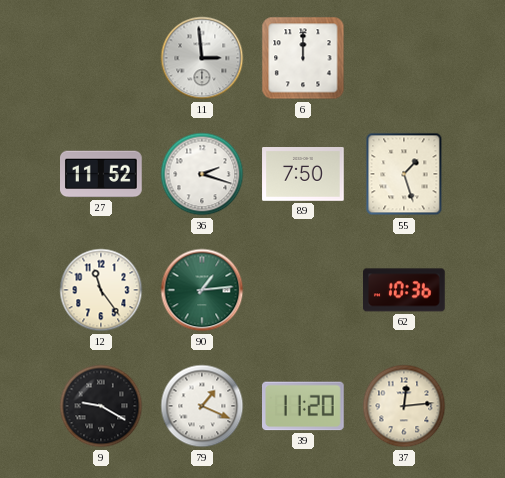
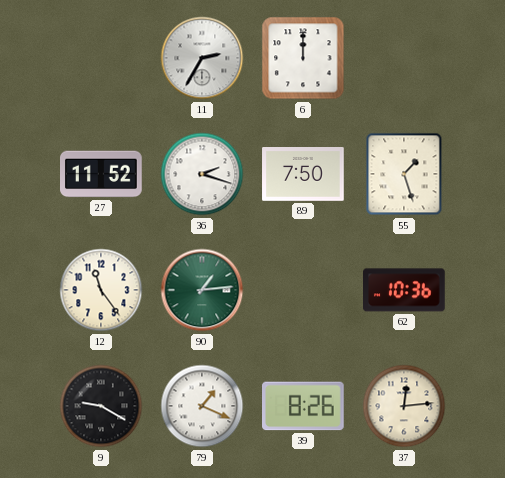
11: 2:59 -> 2:35 (202, 58)
39: 11:20 -> 8:26 (304, 406)
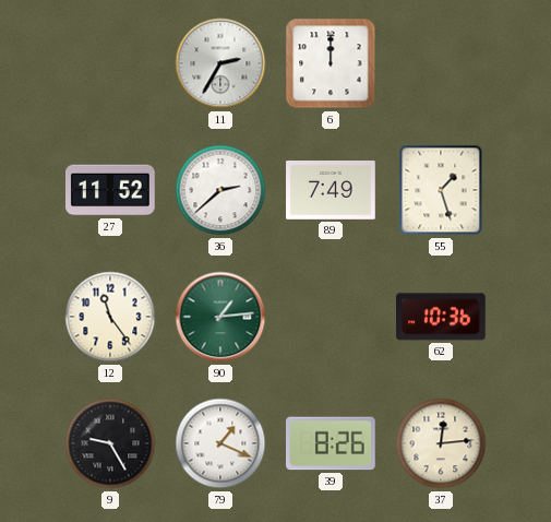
36: 2:18 -> 2:38 (220, 190)
89: 7:50 -> 7:49 (331, 191)
9: 9:20 -> 9:25 (110, 443)
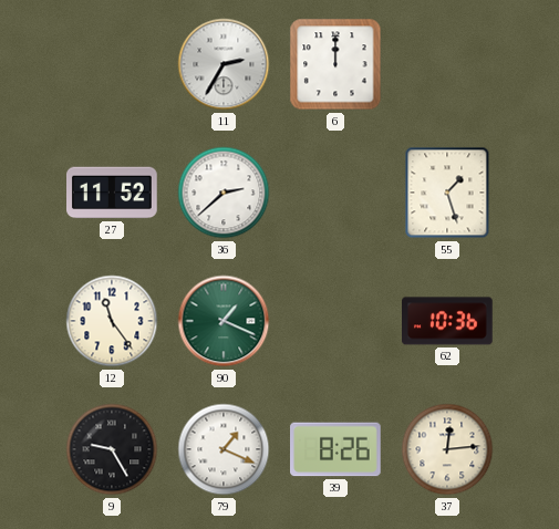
89: 7:49 -> none (331, 191)
90: 1:14 -> 1:19 (224, 321)
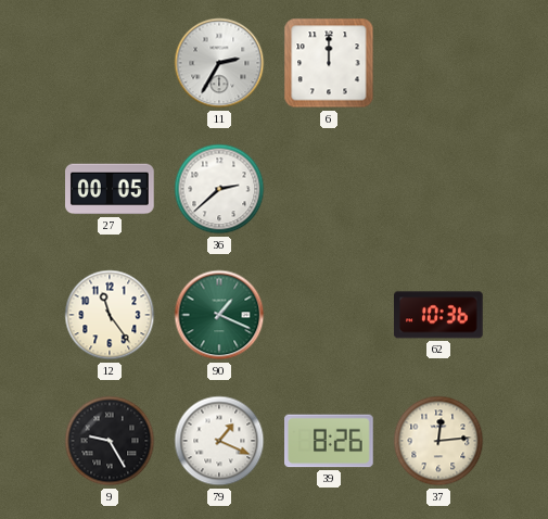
27: 11:52 -> 00:05 (110, 189)
55: 1:27 -> none (447, 193)
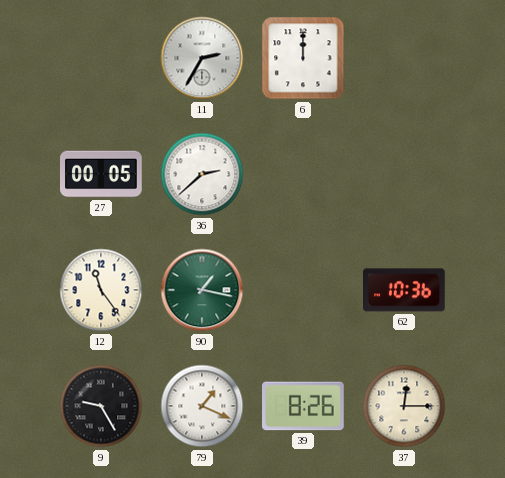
90: 1:19 -> 1:17 (202, 290)
37: 12:14 -> 12:15 (404, 406)
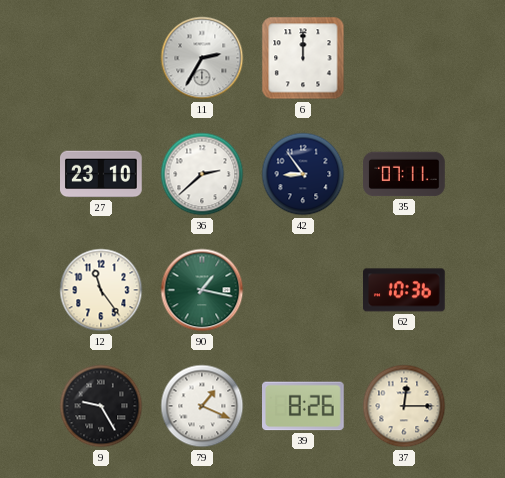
27: 00:05 -> 23:10 (101, 174)
42: none -> 8:54 (303, 174)
35: none -> 07:11 (404, 174)
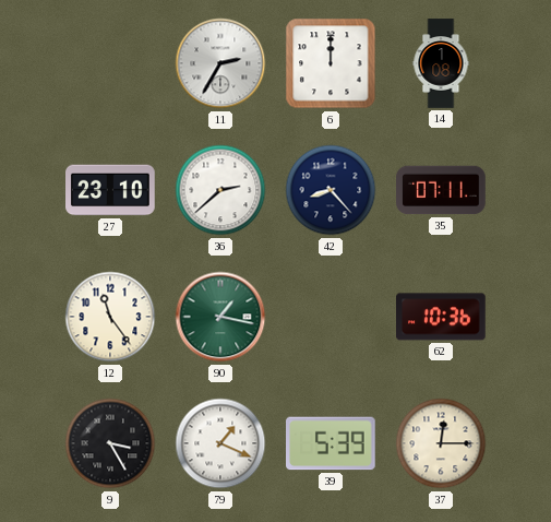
14: none -> 1:08 (441, 63)
42: 8:54 -> 8:23 (331, 190)
9: 9:25 -> 3:25 (110, 443)
39: 8:26 -> 5:39 (332, 443)
